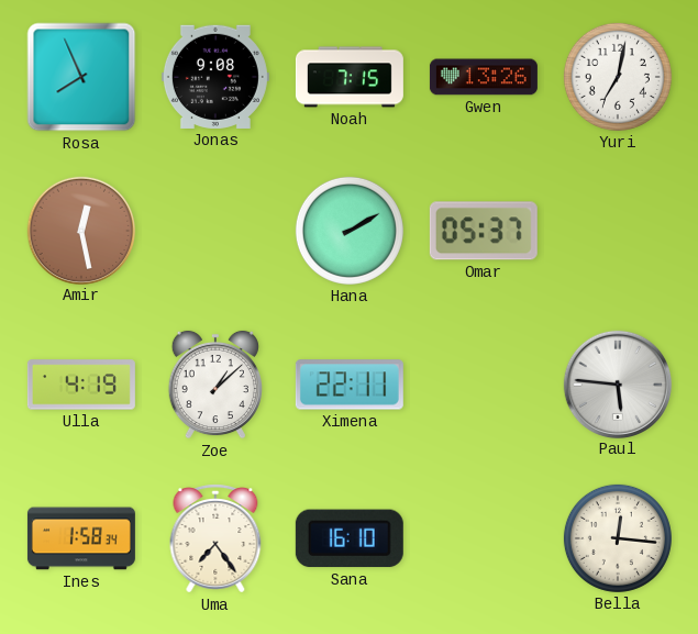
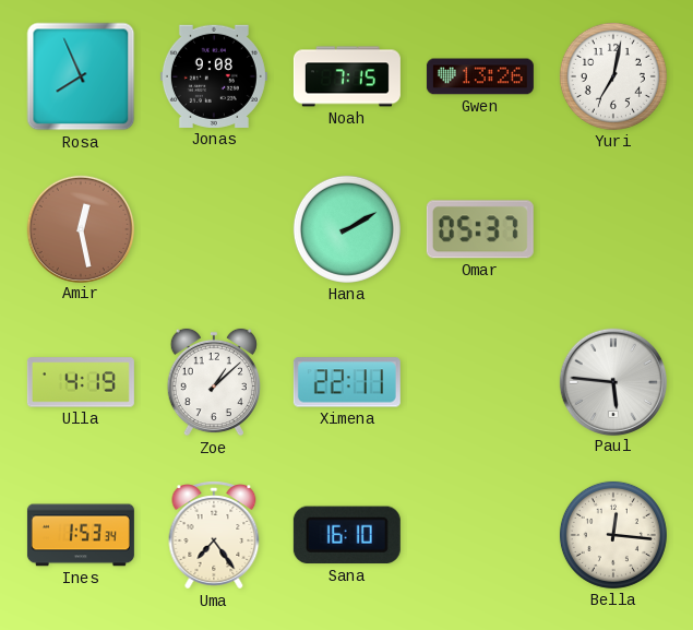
Ines: 1:58 -> 1:53 (81, 535)
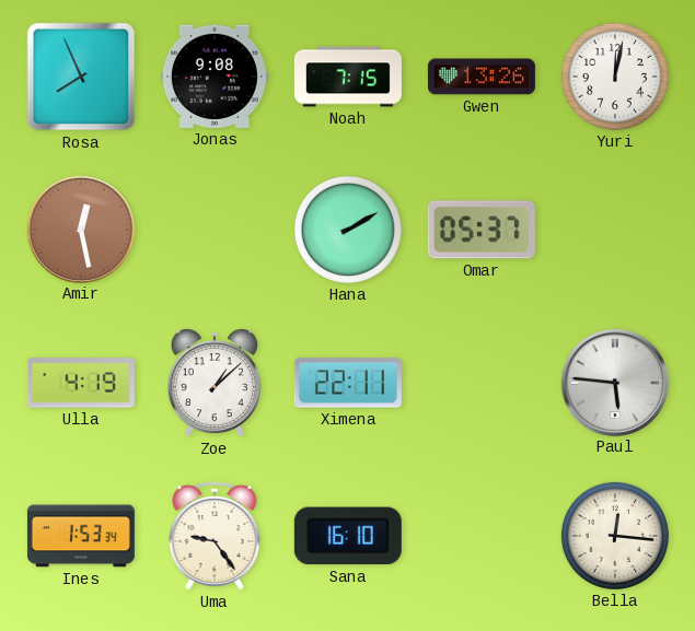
Yuri: 7:02 -> 12:02 (615, 77)
Uma: 7:24 -> 9:24 (215, 536)
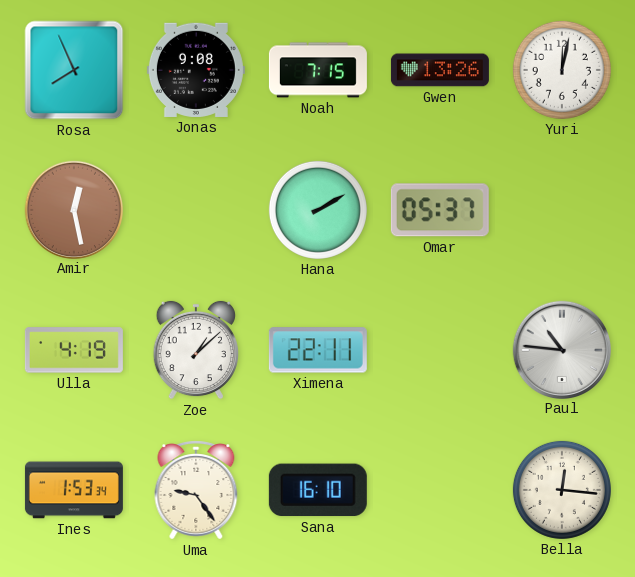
Paul: 5:46 -> 10:46 (562, 349)
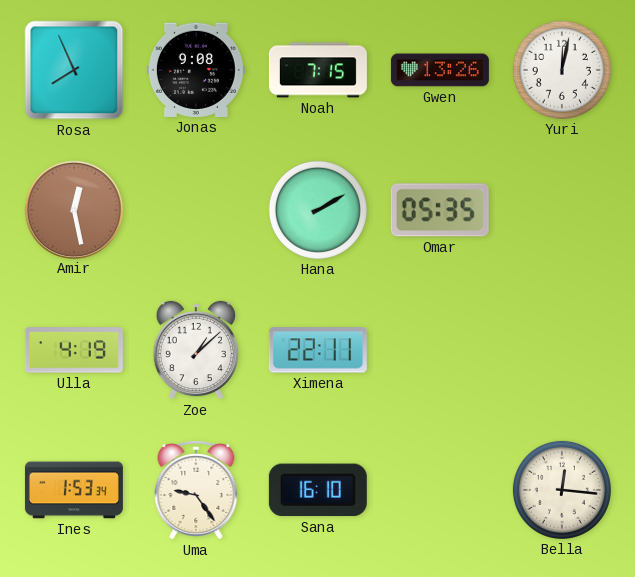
Omar: 05:37 -> 05:35 (440, 210)
Paul: 10:46 -> none (562, 349)
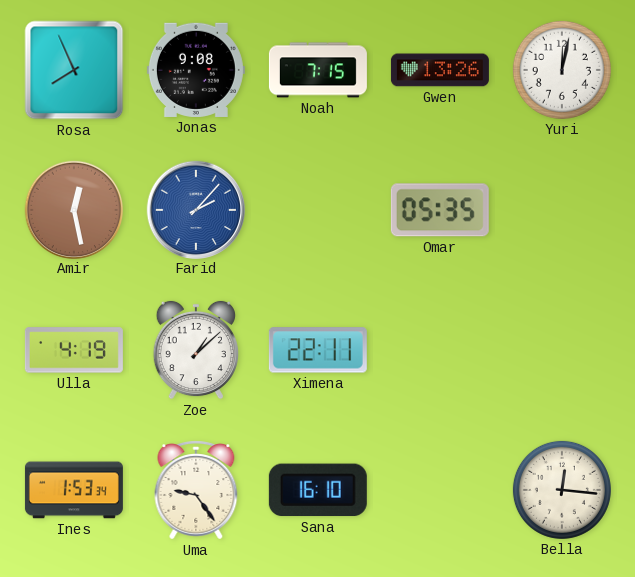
Farid: none -> 2:07 (196, 209)
Hana: 2:10 -> none (318, 210)
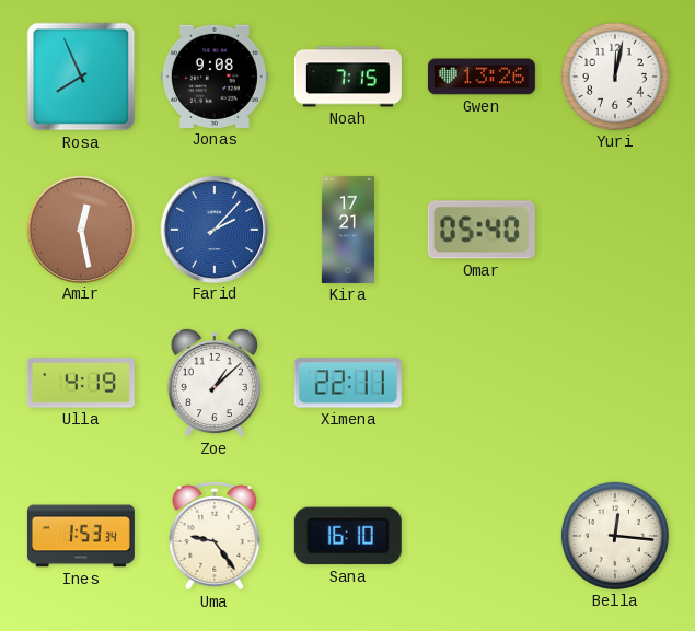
Kira: none -> 17:21 (348, 230)
Omar: 05:35 -> 05:40 (482, 230)
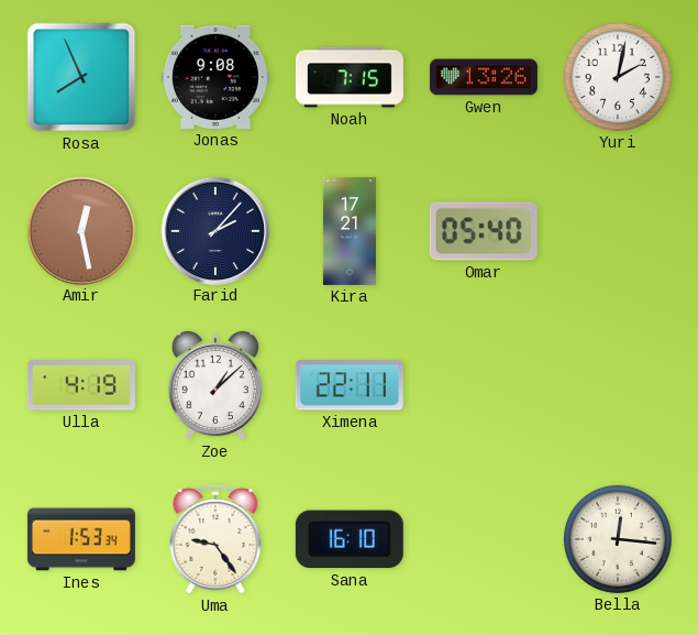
Yuri: 12:02 -> 2:02 (618, 77)
Farid dial: blue -> navy (215, 230)
